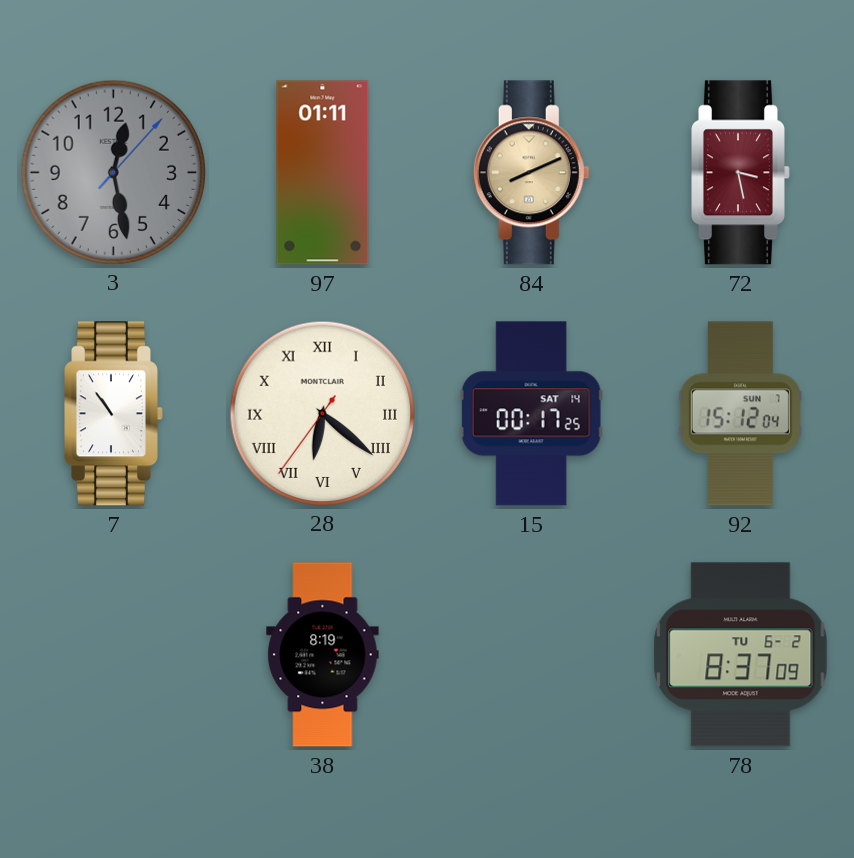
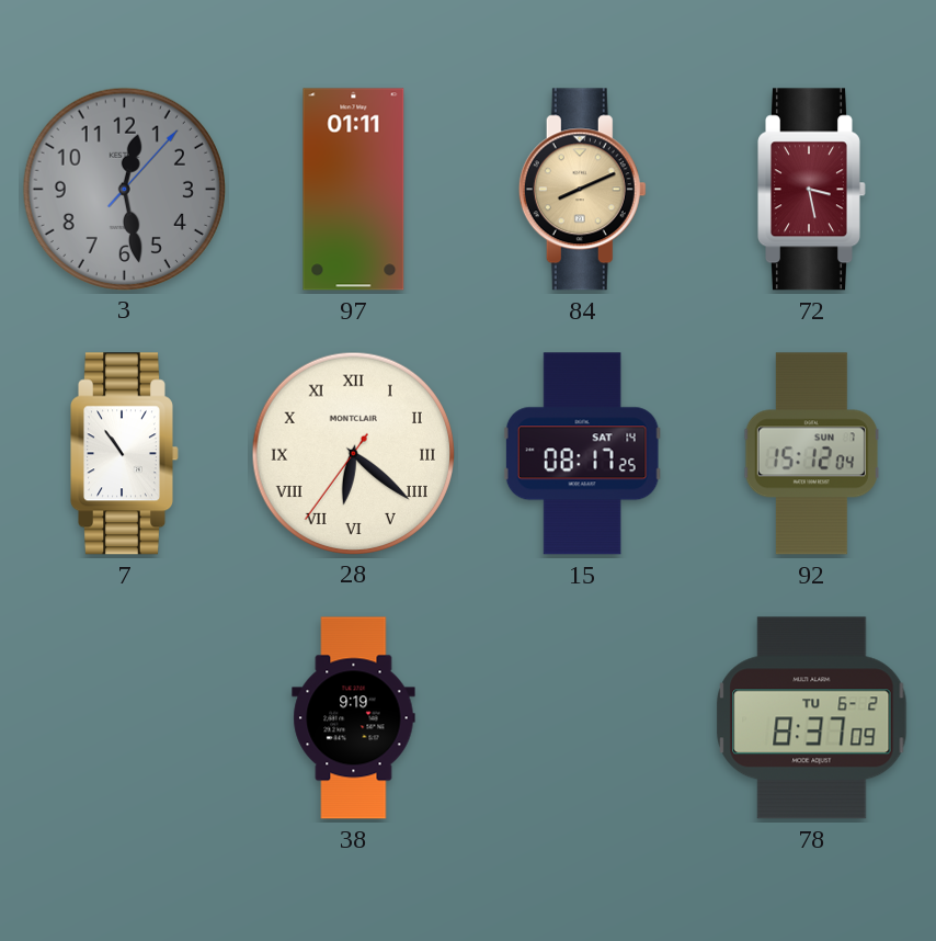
15: 00:17 -> 08:17 (582, 454)
38: 8:19 -> 9:19 (354, 718)
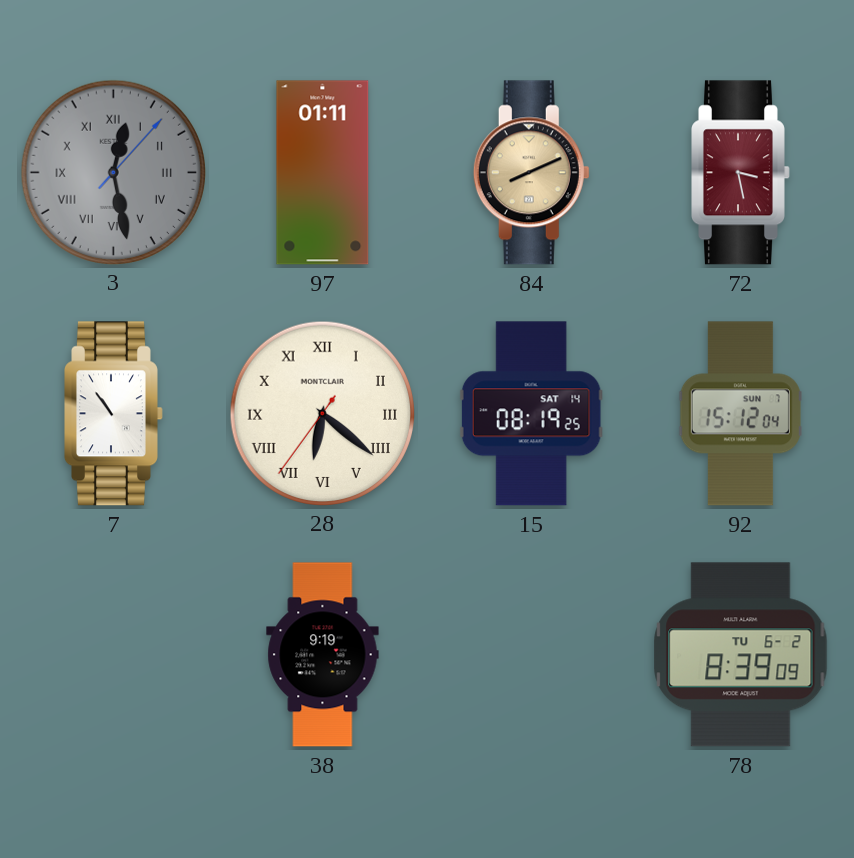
3 numerals: Arabic -> Roman (113, 172)
15: 08:17 -> 08:19 (531, 414)
78: 8:37 -> 8:39 (741, 655)
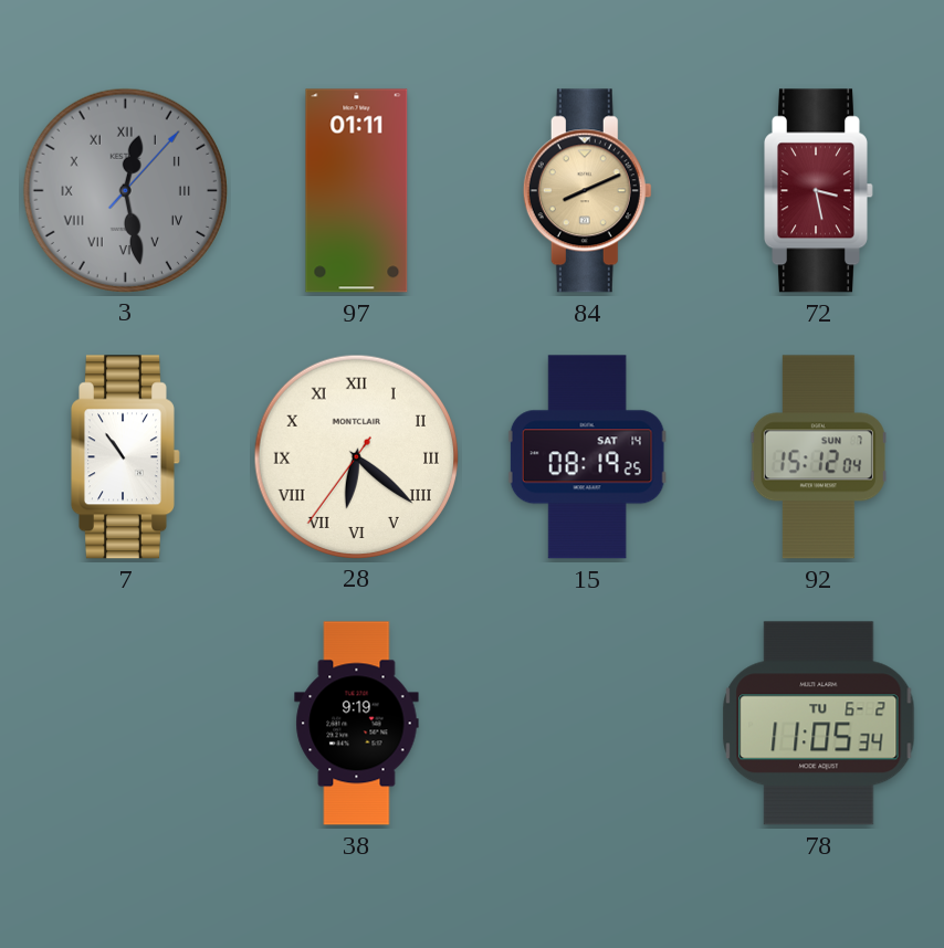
78: 8:39 -> 11:05 (819, 724)
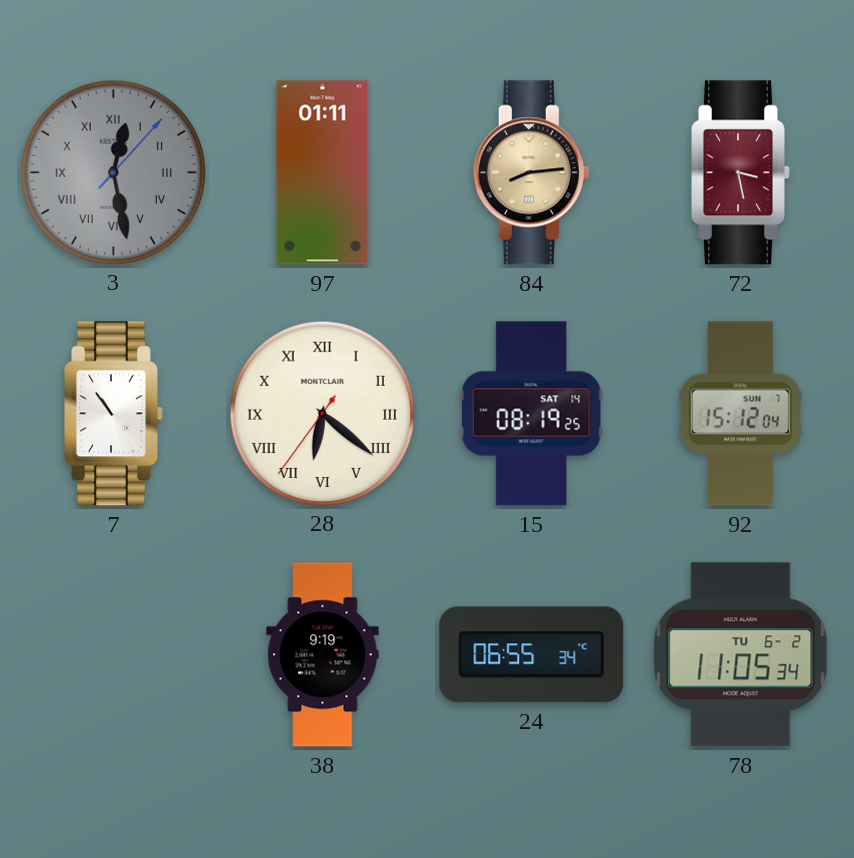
84: 8:11 -> 8:14 (531, 173)
24: none -> 06:55 (532, 655)
